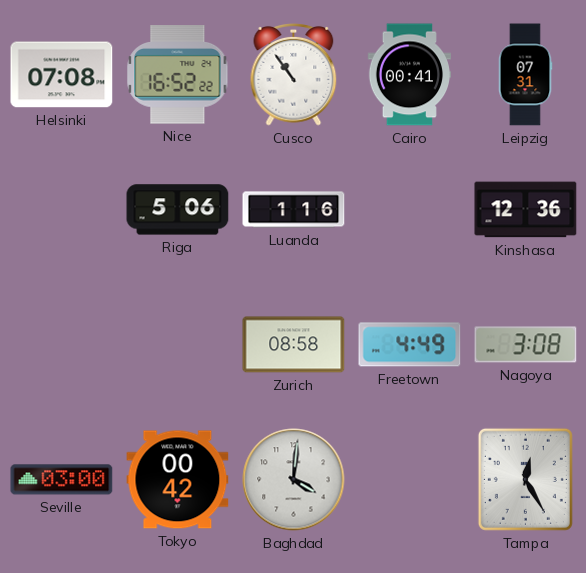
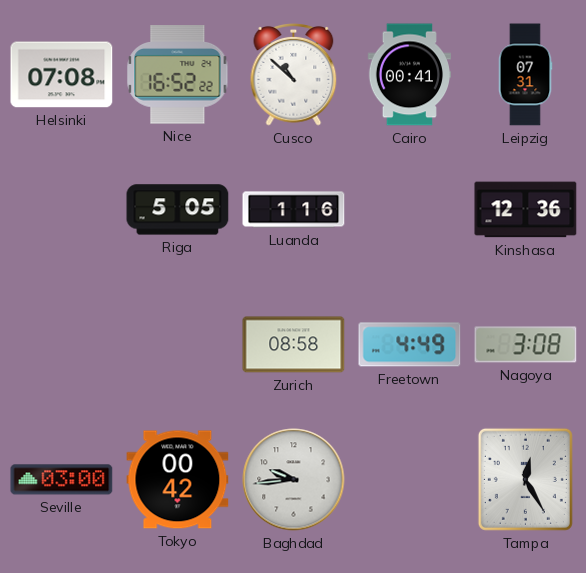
Cusco: 10:54 -> 10:52 (294, 75)
Riga: 5:06 -> 5:05 (178, 210)
Baghdad: 4:01 -> 9:44 (294, 480)
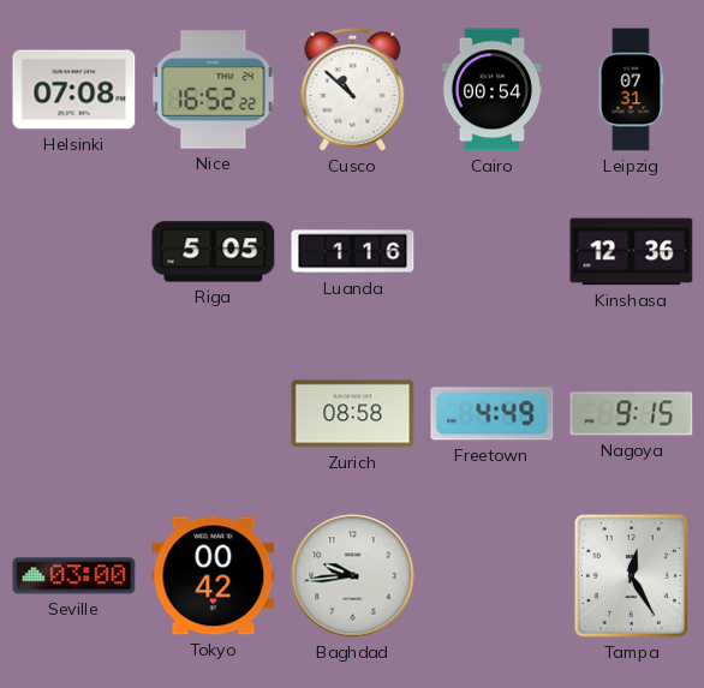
Cairo: 00:41 -> 00:54 (491, 90)
Nagoya: 3:08 -> 9:15 (632, 414)
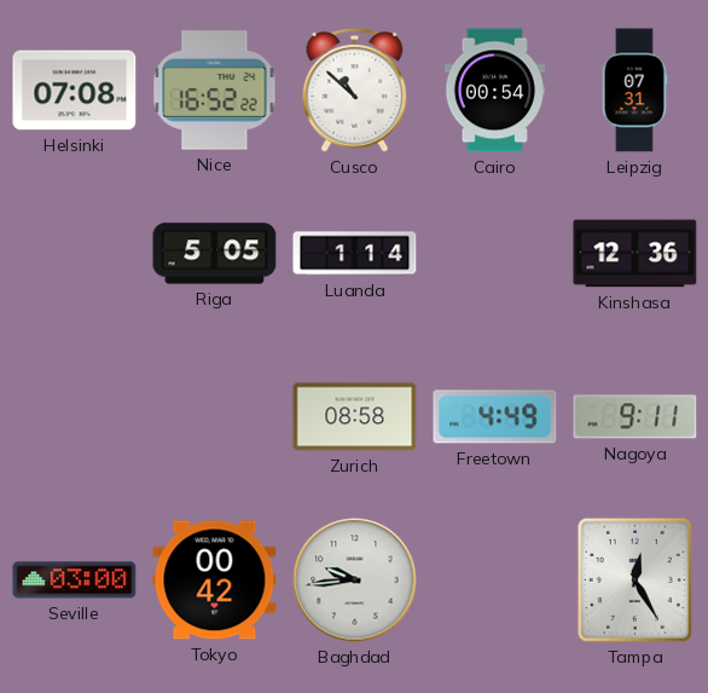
Luanda: 1:16 -> 1:14 (355, 254)
Nagoya: 9:15 -> 9:11 (636, 417)
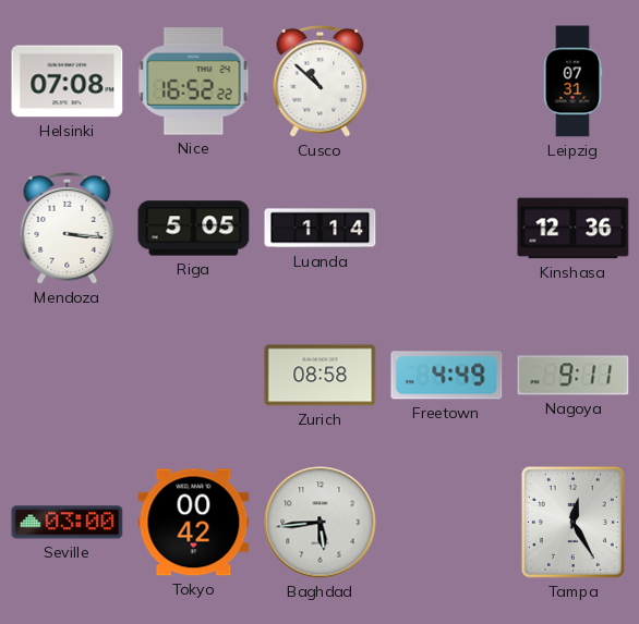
Cairo: 00:54 -> none (494, 91)
Mendoza: none -> 3:16 (68, 229)
Baghdad: 9:44 -> 5:44 (321, 523)
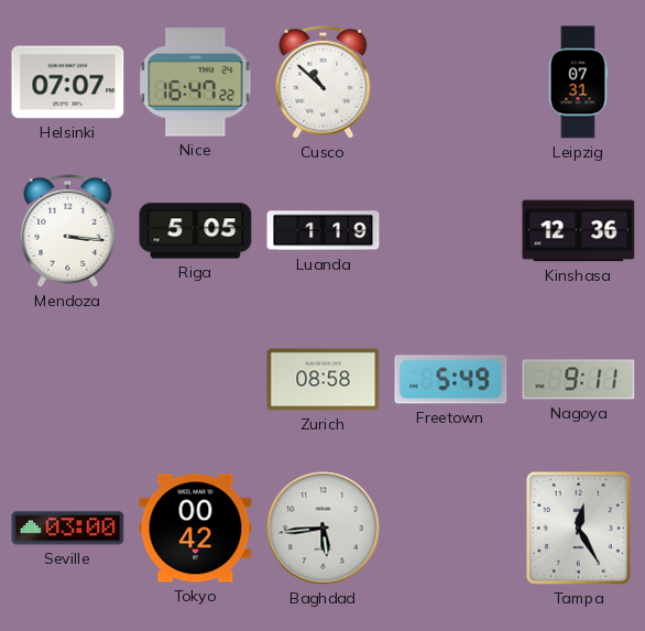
Helsinki: 07:08 -> 07:07 (68, 83)
Nice: 16:52 -> 16:47 (196, 83)
Luanda: 1:14 -> 1:19 (324, 231)
Freetown: 4:49 -> 5:49 (451, 380)
